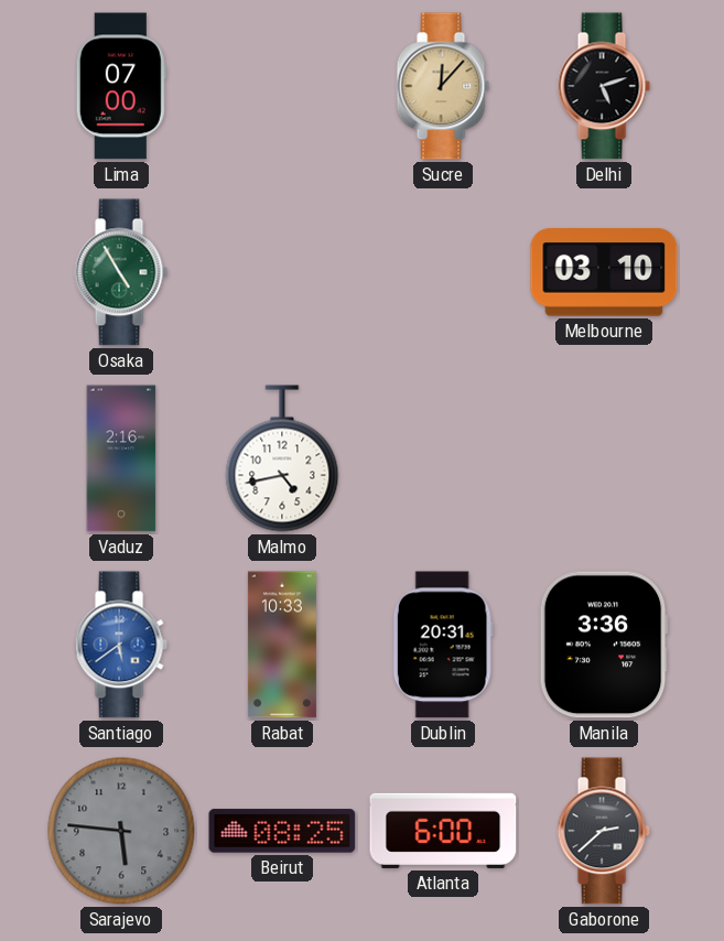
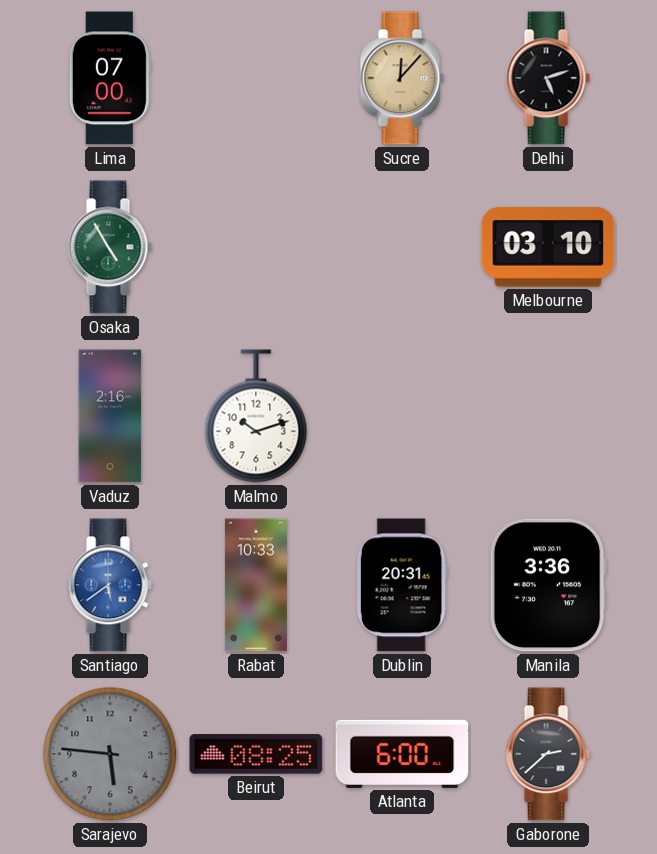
Malmo: 4:43 -> 10:12 (256, 416)
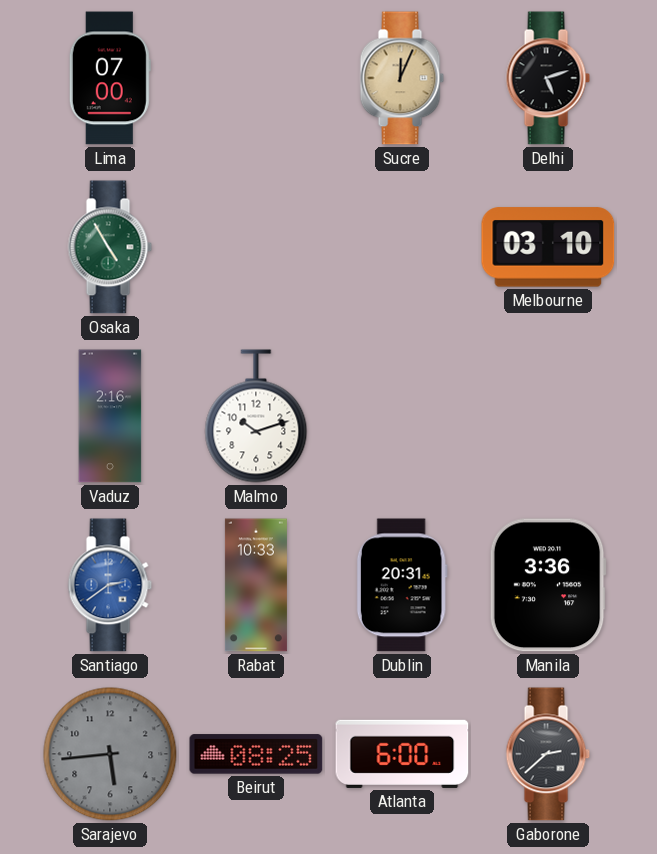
Sucre: 12:07 -> 12:04 (402, 78)
Santiago: 5:39 -> 2:39 (110, 585)
Sarajevo: 5:46 -> 5:44 (110, 754)
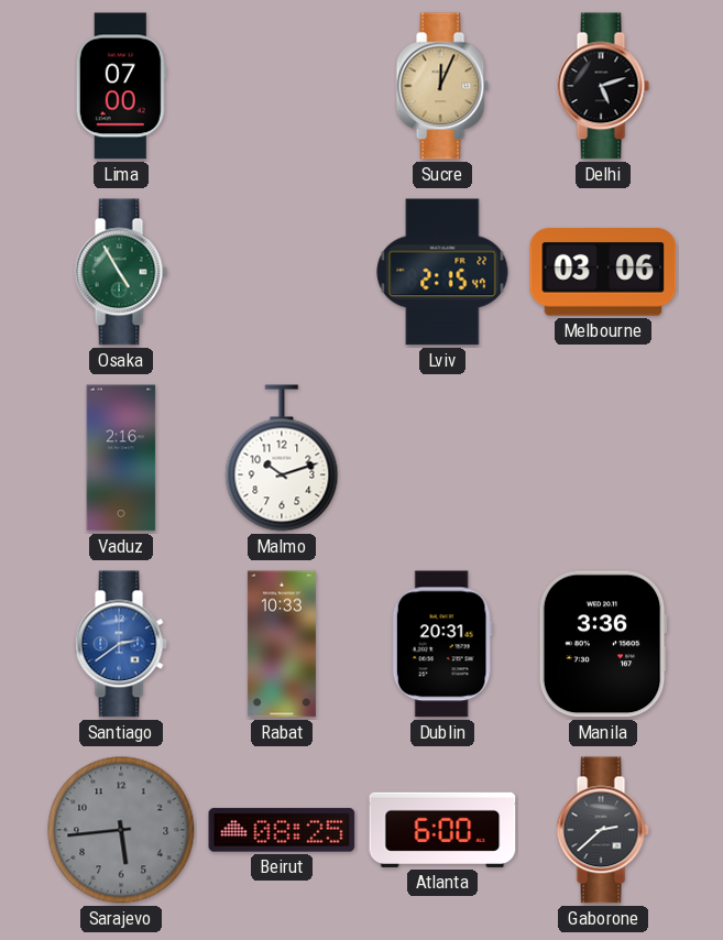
Lviv: none -> 2:15 (442, 272)
Melbourne: 03:10 -> 03:06 (603, 272)
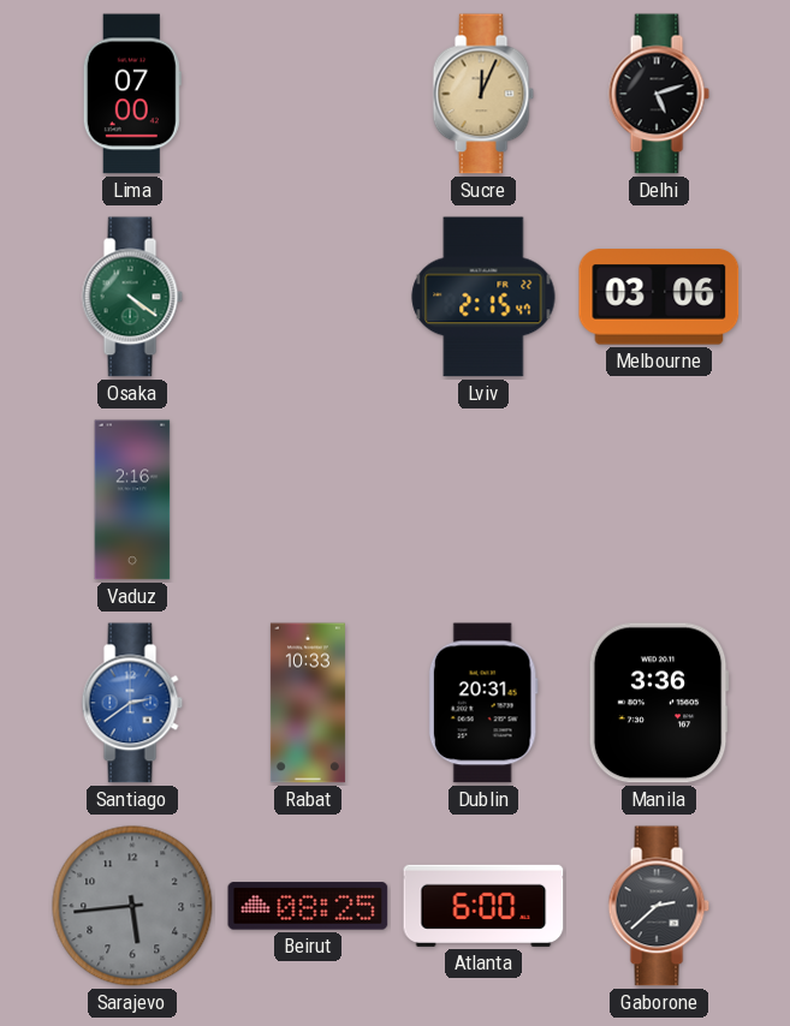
Osaka: 4:55 -> 4:21 (132, 297)
Malmo: 10:12 -> none (282, 458)
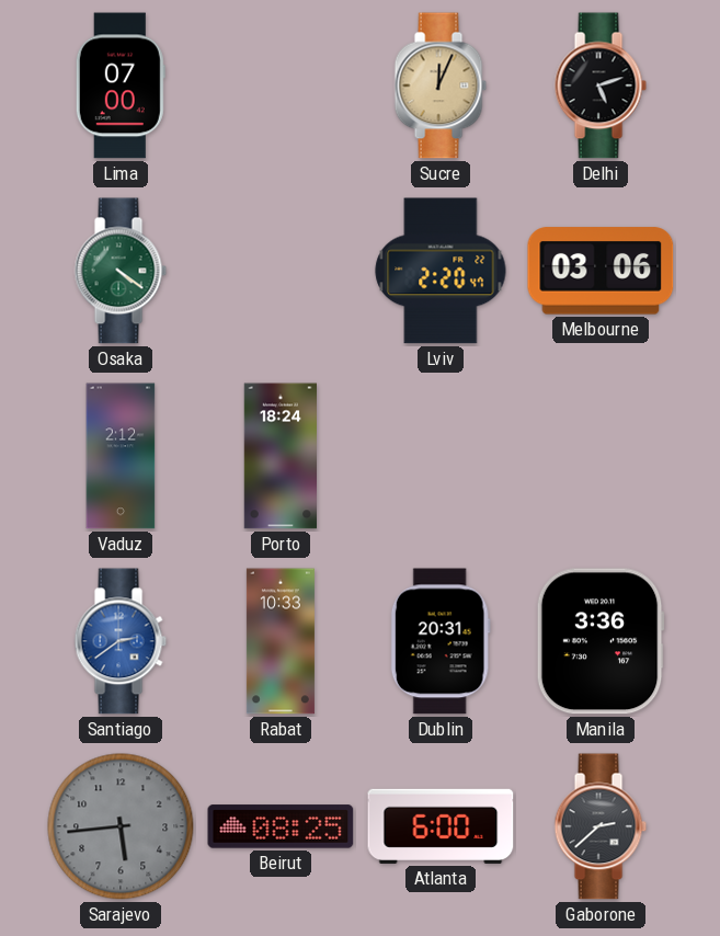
Lviv: 2:15 -> 2:20 (441, 271)
Vaduz: 2:16 -> 2:12 (121, 456)
Porto: none -> 18:24 (279, 456)
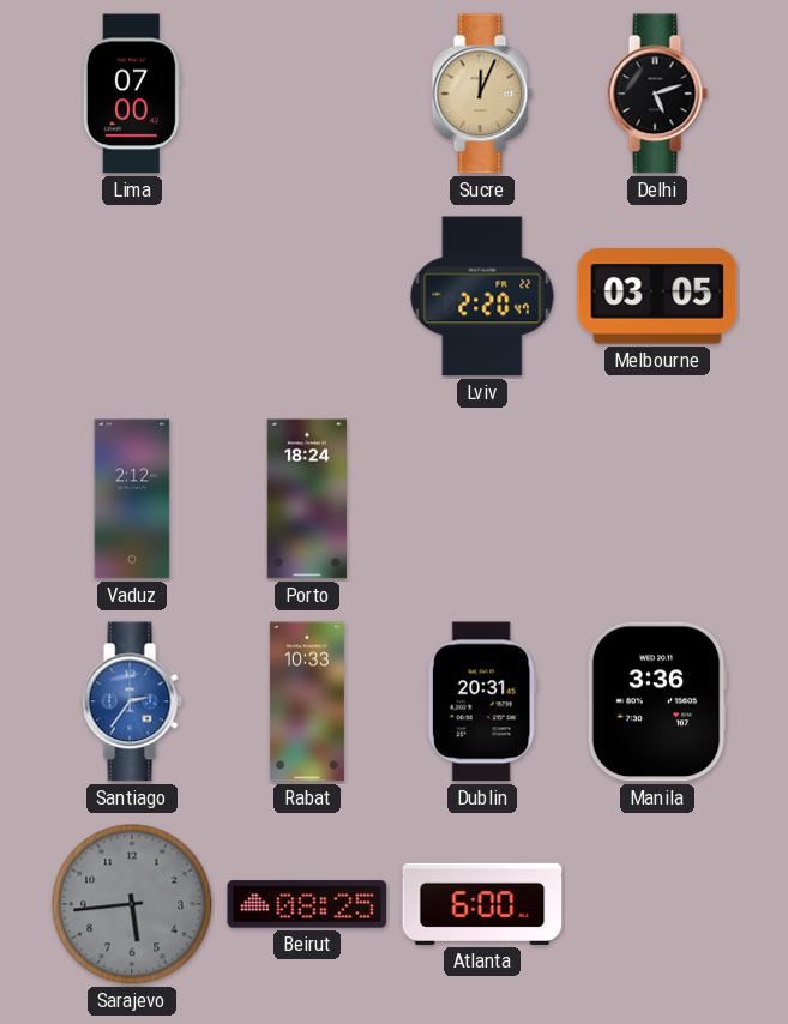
Osaka: 4:21 -> none (121, 271)
Melbourne: 03:06 -> 03:05 (657, 296)
Santiago: 2:39 -> 2:36 (132, 701)
Gaborone: 2:38 -> none (601, 826)
